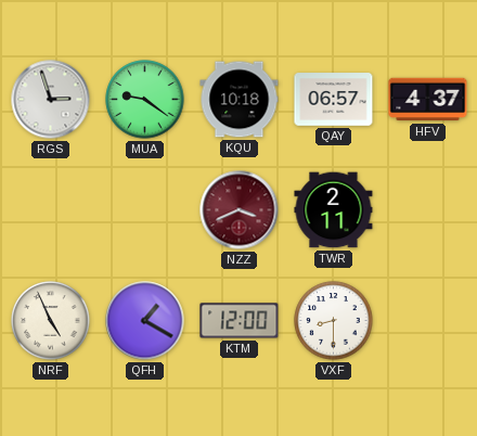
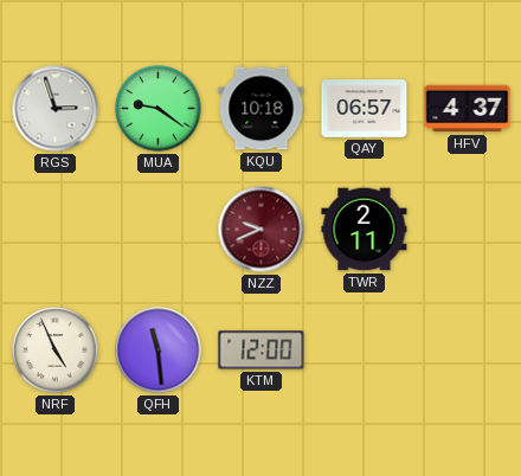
NZZ: 3:41 -> 9:41 (262, 230)
QFH: 1:20 -> 11:29 (159, 350)
VXF: 8:30 -> none (334, 321)
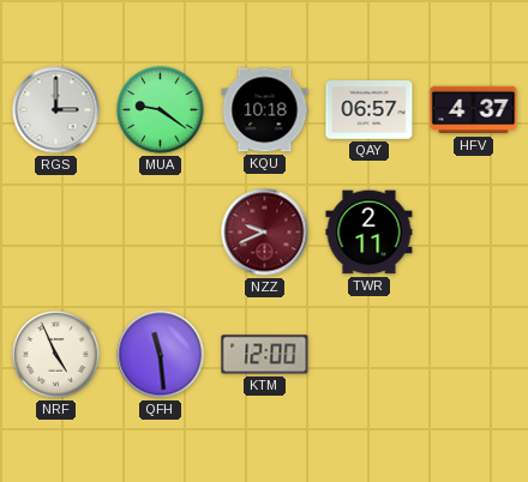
RGS: 2:57 -> 3:00 (56, 110)
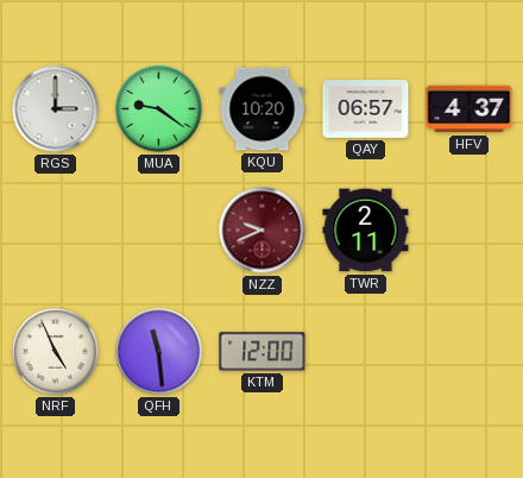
KQU: 10:18 -> 10:20 (263, 109)
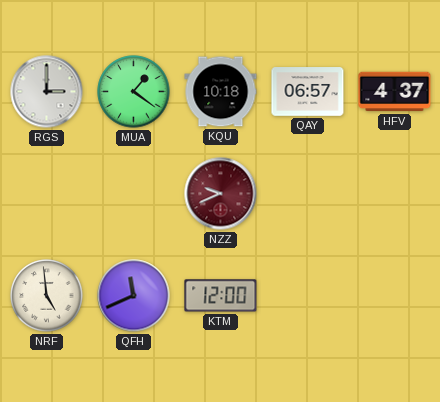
MUA: 9:21 -> 1:21 (134, 92)
KQU: 10:20 -> 10:18 (221, 92)
TWR: 2:11 -> none (366, 231)
NRF: 4:56 -> 4:59 (47, 296)
QFH: 11:29 -> 11:41 (134, 296)
